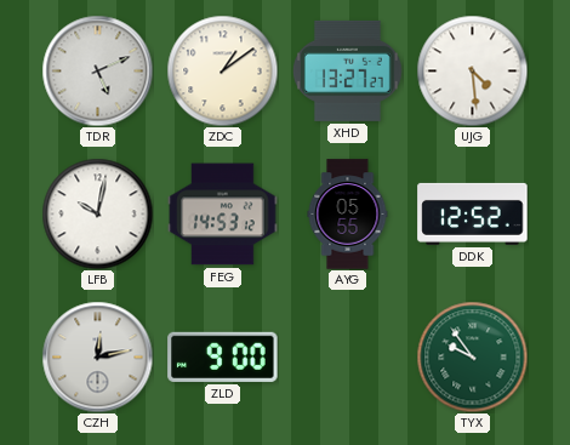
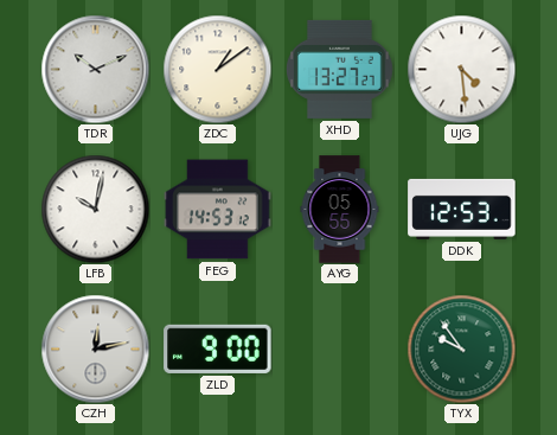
TDR: 5:11 -> 10:11 (95, 69)
DDK: 12:52 -> 12:53 (462, 209)
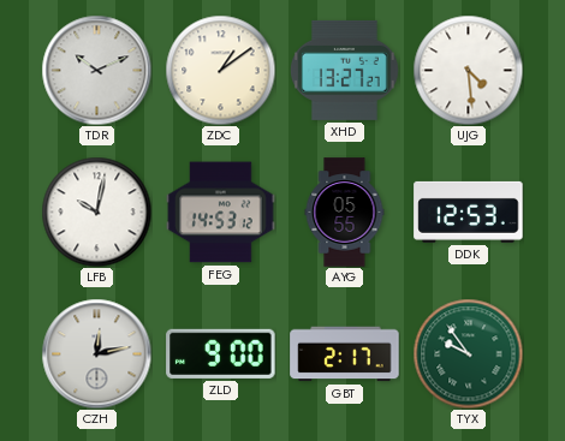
GBT: none -> 2:17 (345, 354)
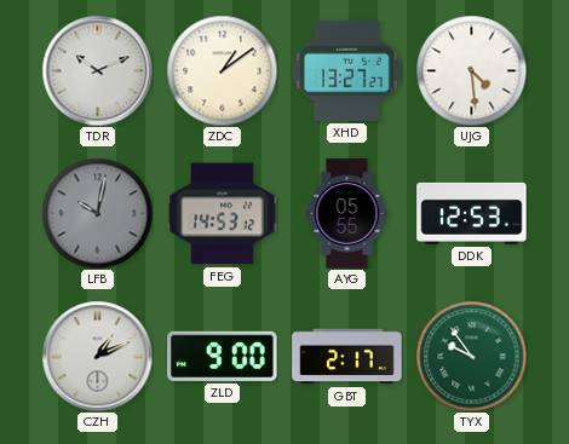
LFB dial: white -> grey (97, 213)
CZH: 12:13 -> 1:11 (97, 356)
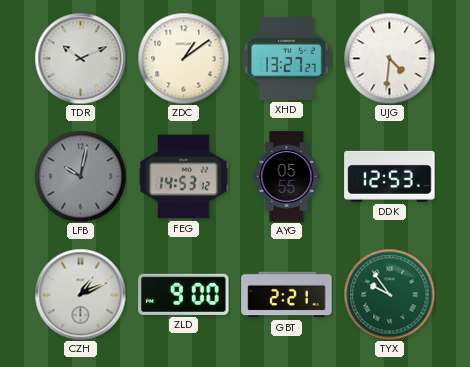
UJG: 4:29 -> 4:31 (389, 58)
GBT: 2:17 -> 2:21 (287, 295)
